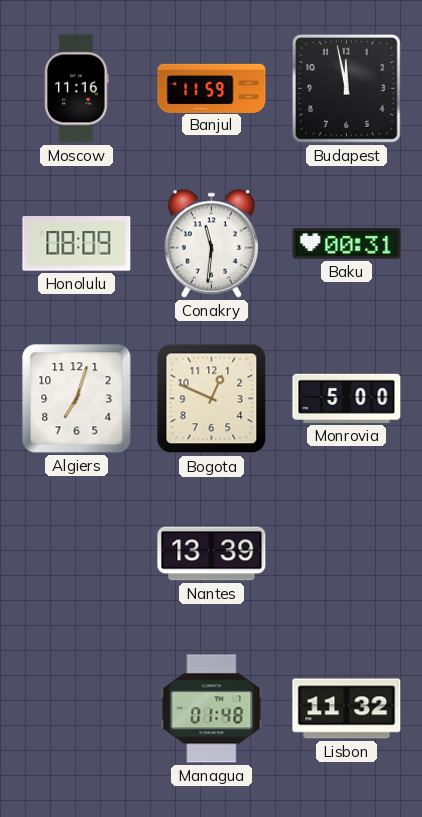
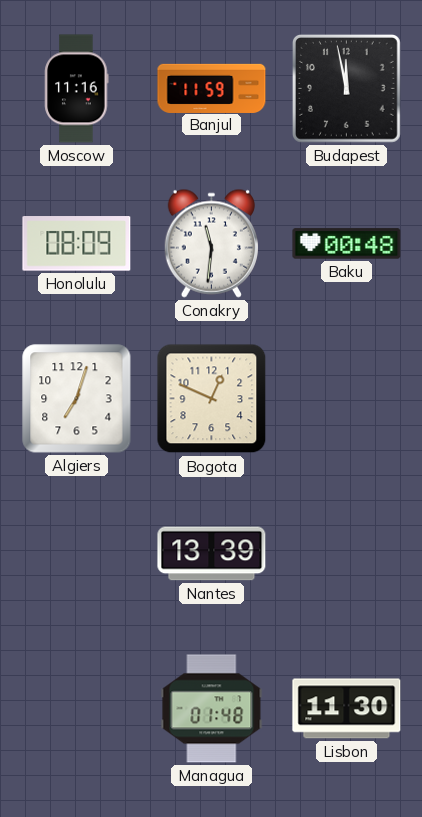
Baku: 00:31 -> 00:48 (347, 244)
Monrovia: 5:00 -> none (347, 398)
Lisbon: 11:32 -> 11:30 (347, 709)
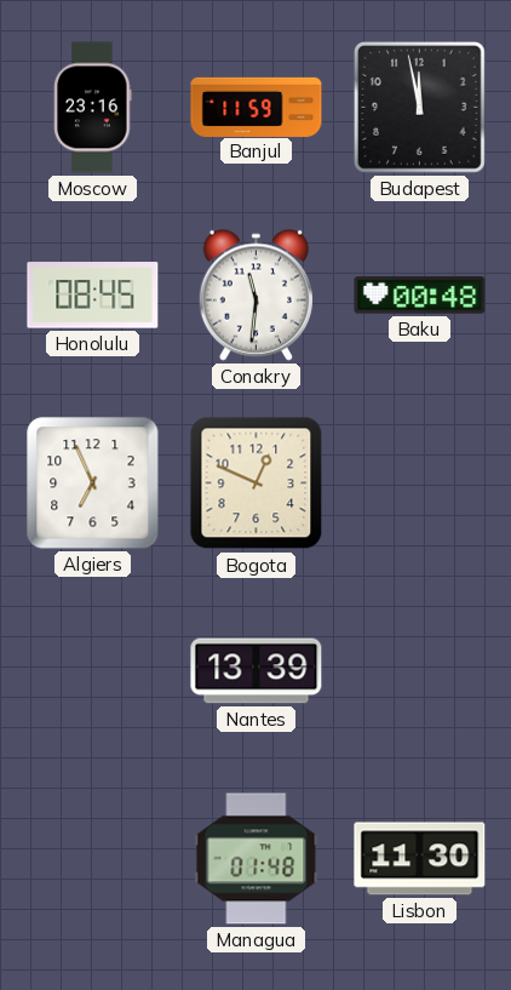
Moscow: 11:16 -> 23:16 (93, 108)
Honolulu: 08:09 -> 08:45 (93, 296)
Algiers: 7:03 -> 6:56 (93, 483)
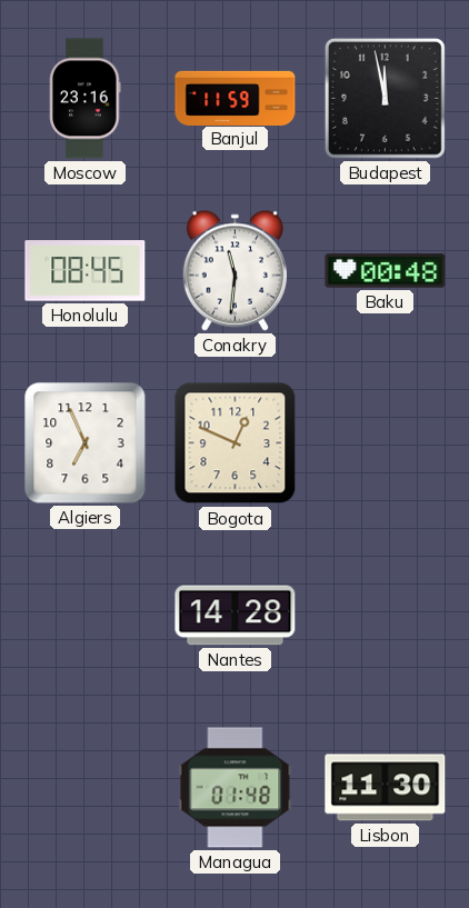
Nantes: 13:39 -> 14:28 (236, 616)
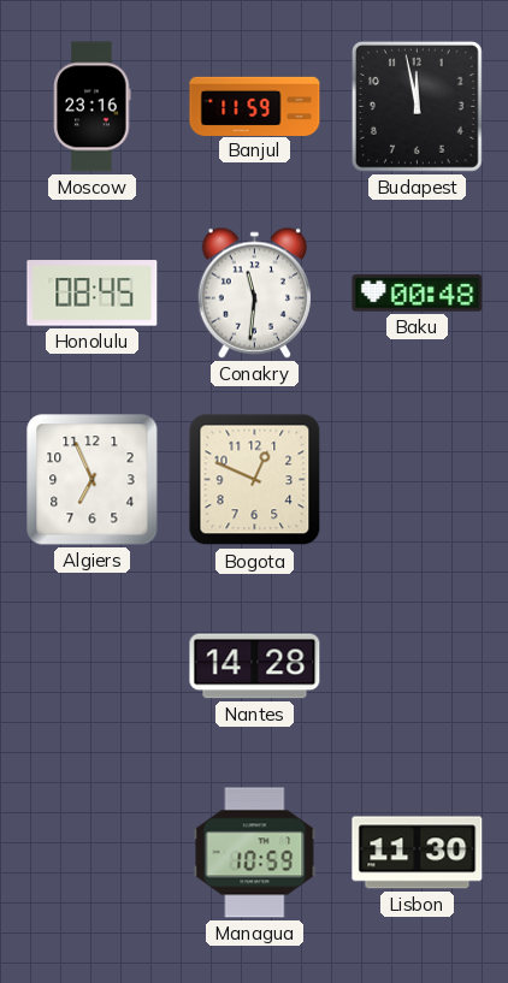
Managua: 01:48 -> 10:59 (255, 853)
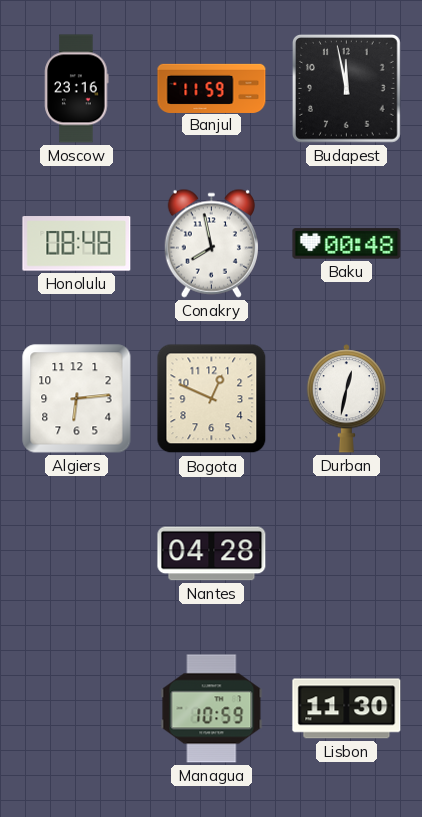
Honolulu: 08:45 -> 08:48 (77, 244)
Conakry: 11:31 -> 7:58 (211, 243)
Algiers: 6:56 -> 6:14 (77, 399)
Durban: none -> 12:32 (346, 399)
Nantes: 14:28 -> 04:28 (212, 554)
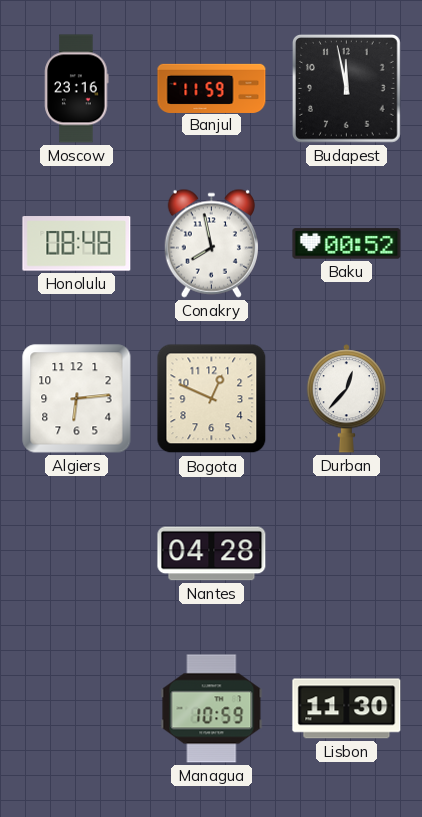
Baku: 00:48 -> 00:52 (347, 244)
Durban: 12:32 -> 12:37 (346, 399)
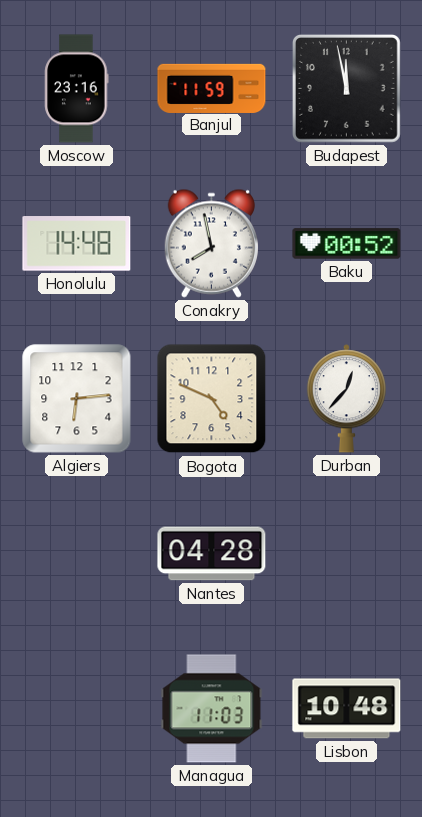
Honolulu: 08:48 -> 14:48 (77, 244)
Bogota: 12:49 -> 4:49 (212, 399)
Managua: 10:59 -> 11:03 (212, 709)
Lisbon: 11:30 -> 10:48 (347, 709)
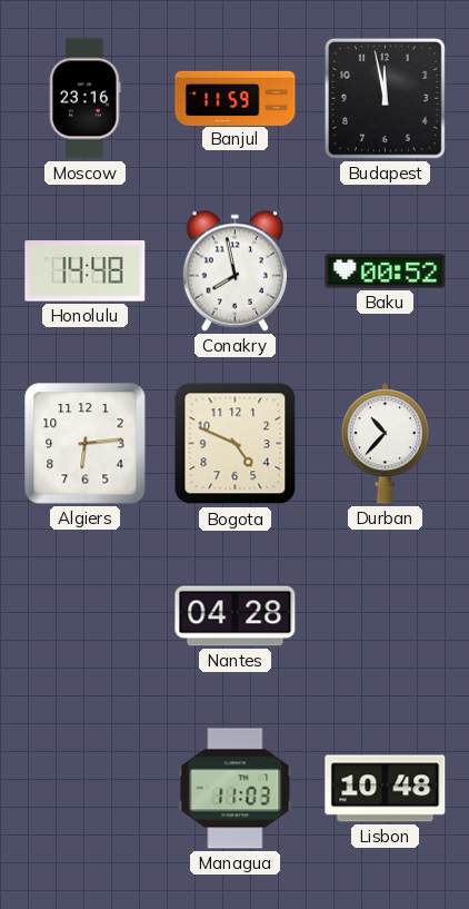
Durban: 12:37 -> 10:37 (385, 444)
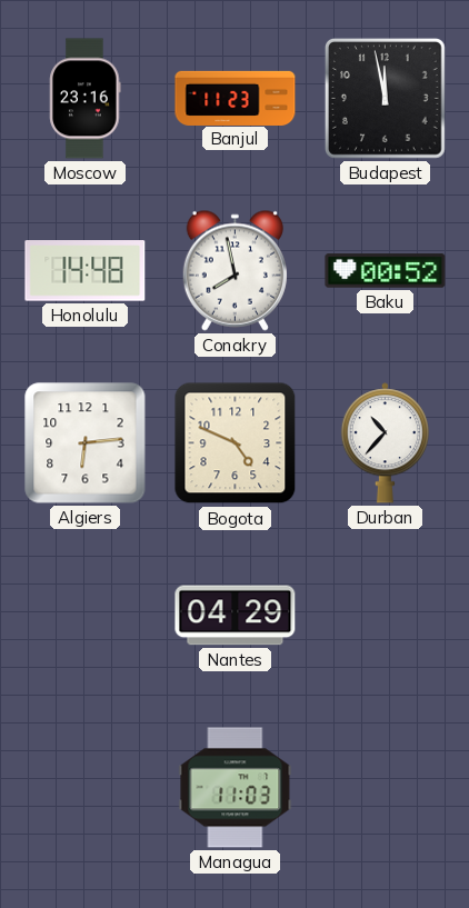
Banjul: 11:59 -> 11:23 (236, 98)
Nantes: 04:28 -> 04:29 (236, 616)
Lisbon: 10:48 -> none (386, 789)
